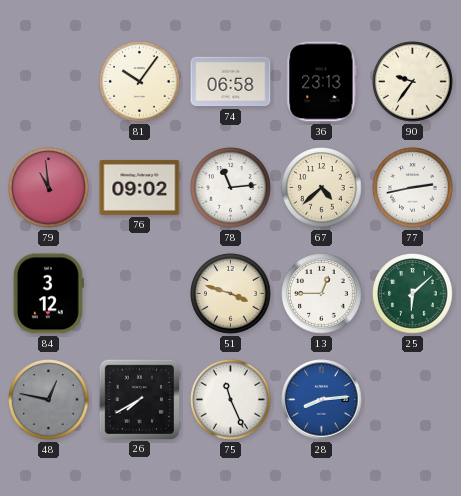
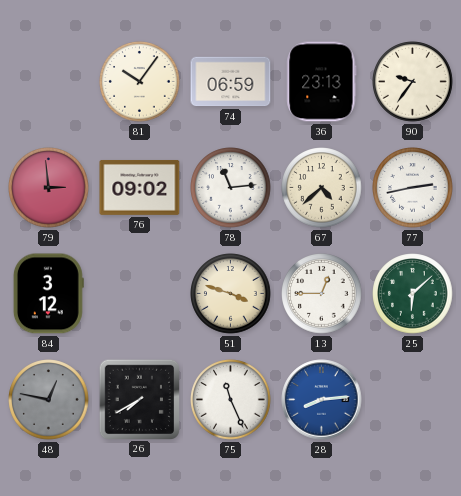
74: 06:58 -> 06:59 (231, 82)
79: 10:59 -> 2:59 (49, 188)
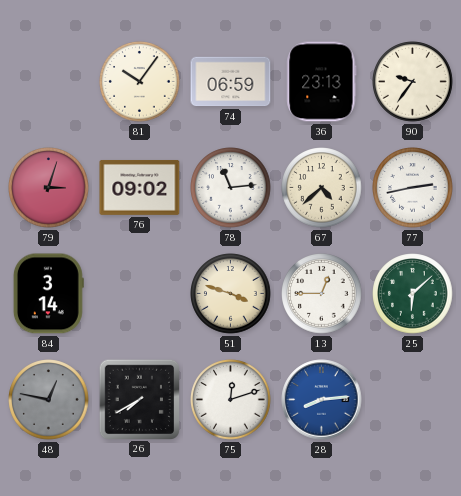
79: 2:59 -> 3:03 (49, 188)
84: 3:12 -> 3:14 (48, 294)
75: 11:26 -> 12:12 (231, 400)
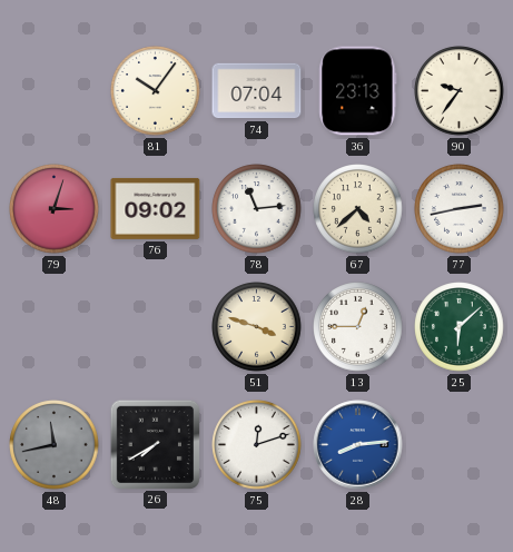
74: 06:59 -> 07:04 (257, 91)
84: 3:14 -> none (48, 294)
48: 12:47 -> 11:43 (55, 445)
